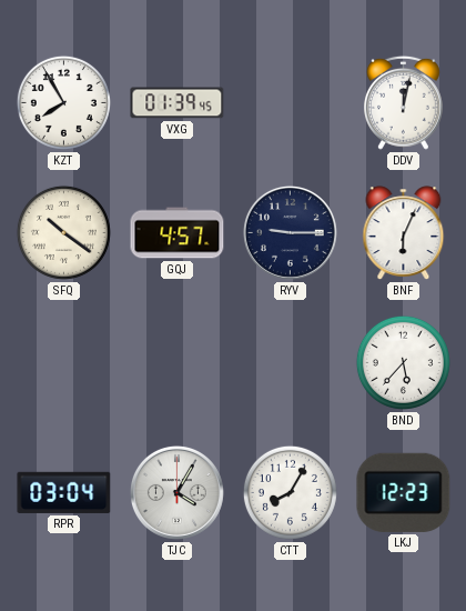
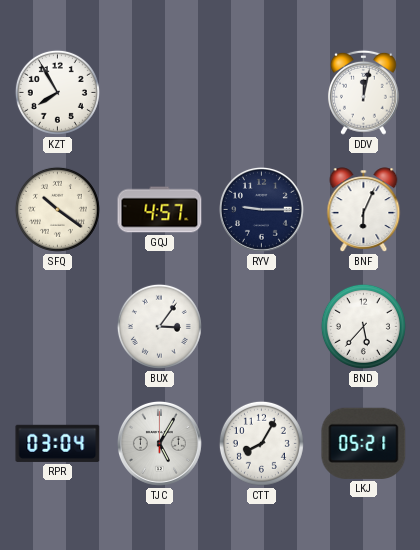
VXG: 01:39 -> none (178, 103)
BUX: none -> 3:06 (159, 326)
TJC: 4:05 -> 5:05 (159, 443)
LKJ: 12:23 -> 05:21 (364, 443)
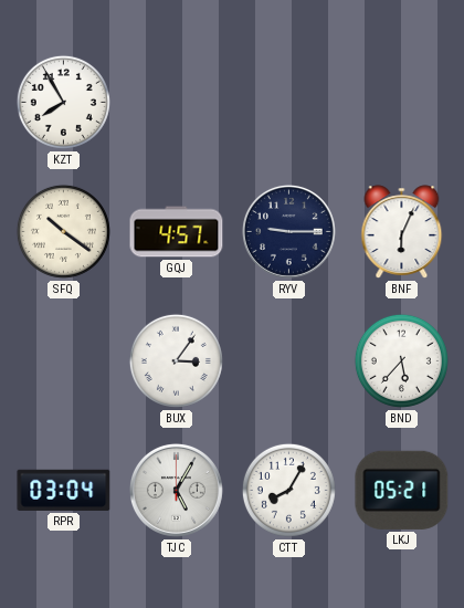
DDV: 12:02 -> none (364, 92)
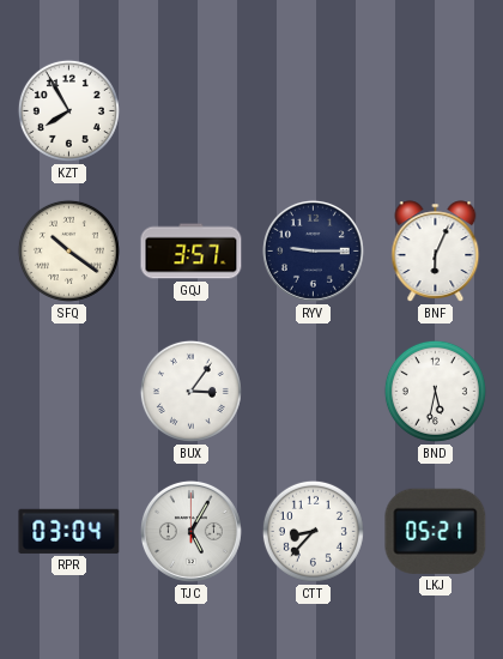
GQJ: 4:57 -> 3:57 (192, 252)
BND: 5:37 -> 5:32 (435, 391)
CTT: 8:05 -> 8:37 (313, 531)
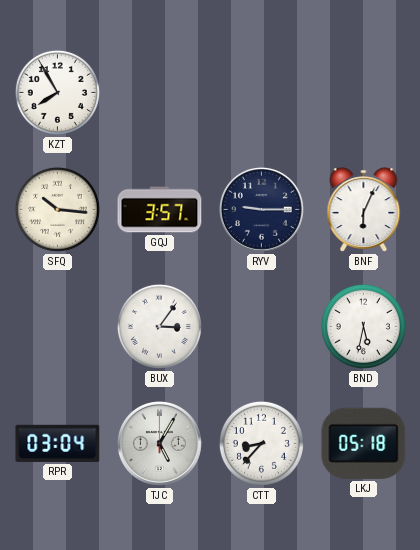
SFQ: 10:21 -> 10:16 (57, 209)
LKJ: 05:21 -> 05:18 (364, 443)
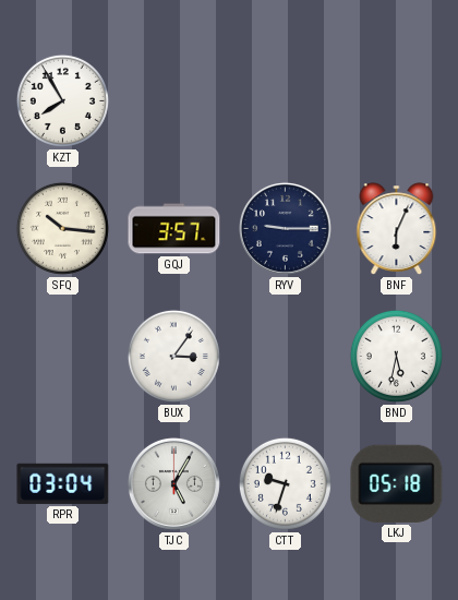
CTT: 8:37 -> 9:33 (285, 483)
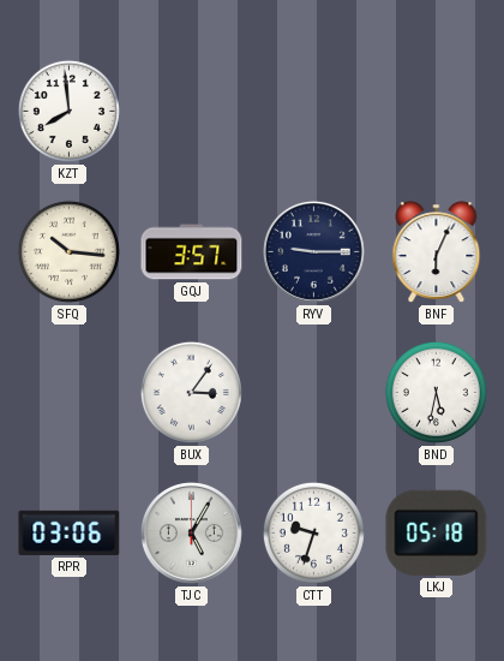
KZT: 7:55 -> 7:59 (68, 111)
RPR: 03:04 -> 03:06 (70, 532)
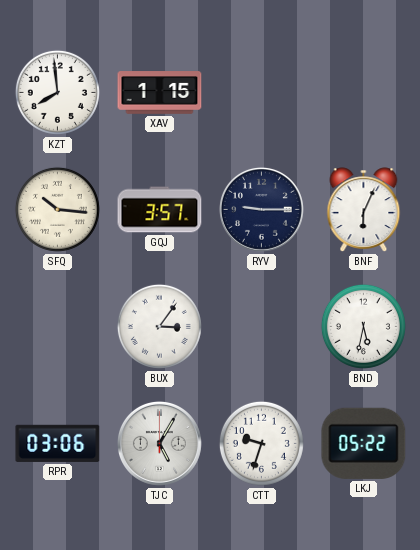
XAV: none -> 1:15 (160, 93)
LKJ: 05:18 -> 05:22 (364, 443)
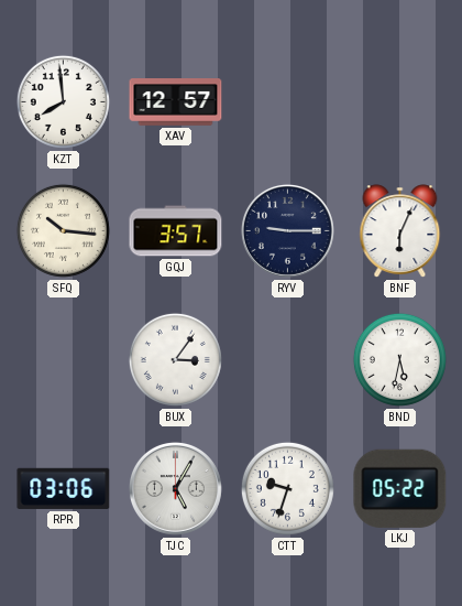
XAV: 1:15 -> 12:57 (176, 102)
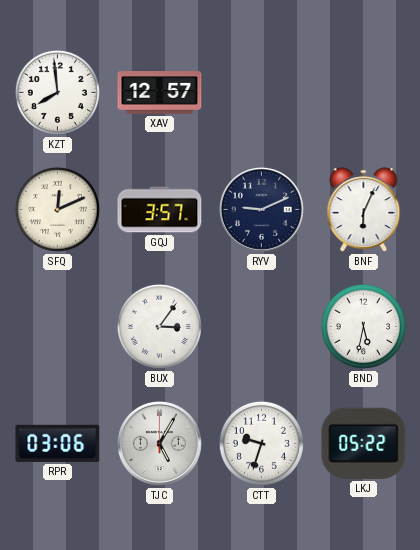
SFQ: 10:16 -> 12:11 (57, 209)
RYV: 9:15 -> 9:11 (261, 209)
